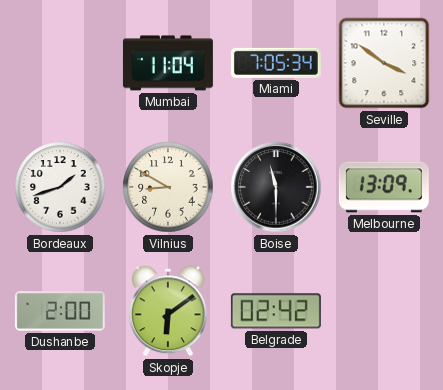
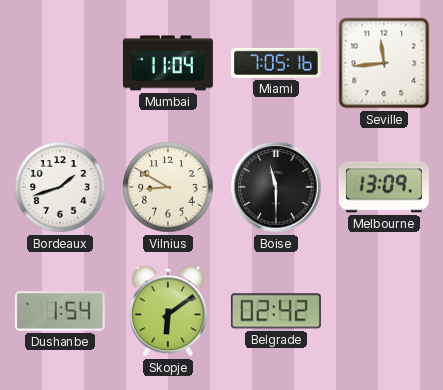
Miami: 7:05:34 -> 7:05:16 (276, 63)
Seville: 3:51 -> 11:44 (384, 63)
Dushanbe: 2:00 -> 1:54 (60, 311)
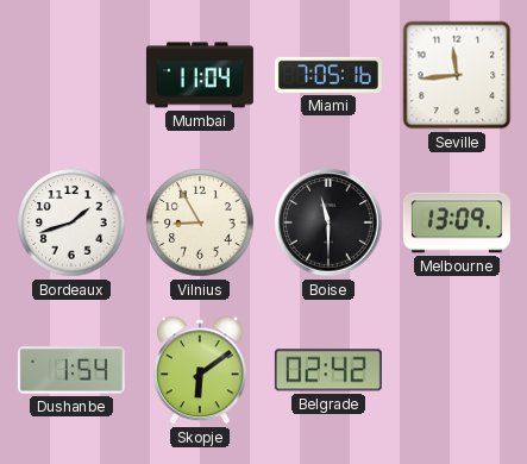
Vilnius: 8:50 -> 8:55 (200, 222)
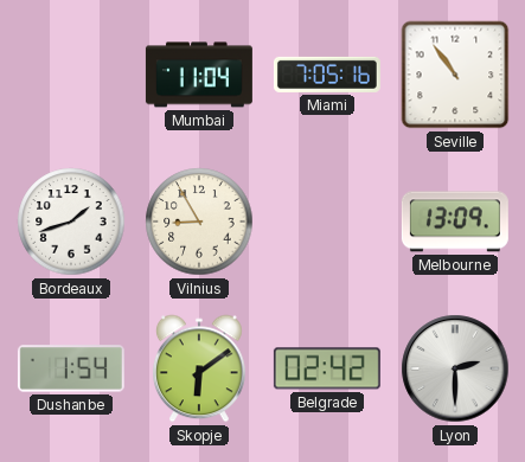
Seville: 11:44 -> 10:54 (455, 75)
Boise: 11:30 -> none (328, 222)
Lyon: none -> 2:30 (455, 368)
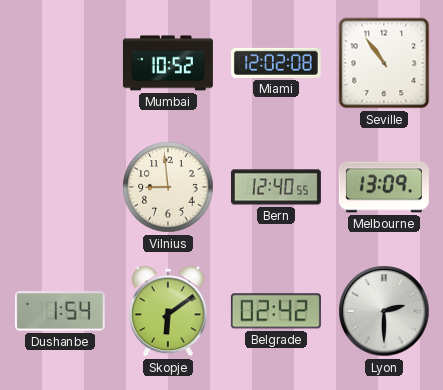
Mumbai: 11:04 -> 10:52 (168, 63)
Miami: 7:05 -> 12:02 (276, 63)
Bordeaux: 1:42 -> none (71, 222)
Vilnius: 8:55 -> 8:59 (168, 187)
Bern: none -> 12:40 (276, 187)
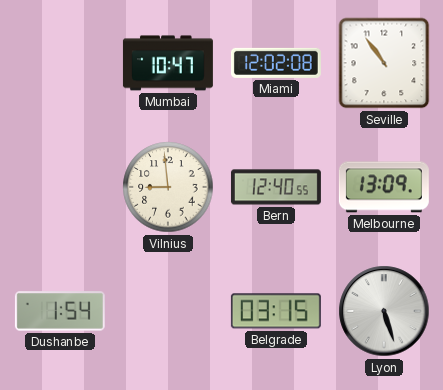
Mumbai: 10:52 -> 10:47 (168, 63)
Skopje: 6:09 -> none (168, 311)
Belgrade: 02:42 -> 03:15 (276, 311)
Lyon: 2:30 -> 5:27 (384, 311)
